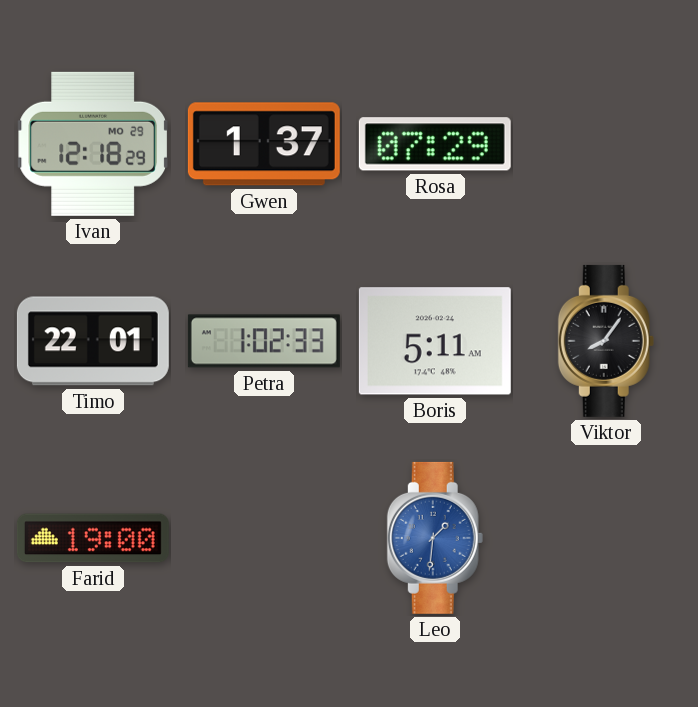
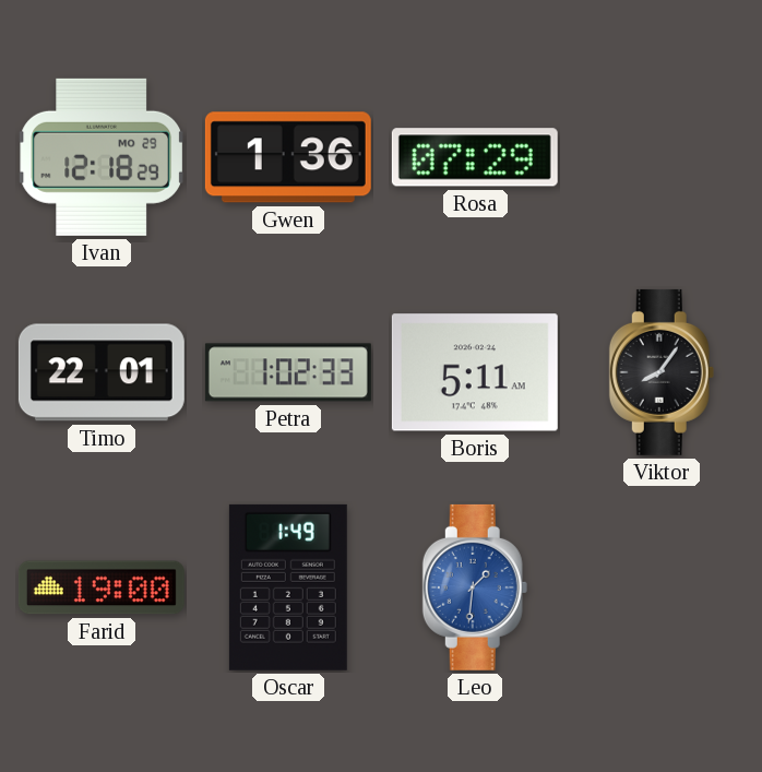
Gwen: 1:37 -> 1:36 (288, 157)
Oscar: none -> 1:49 (288, 587)
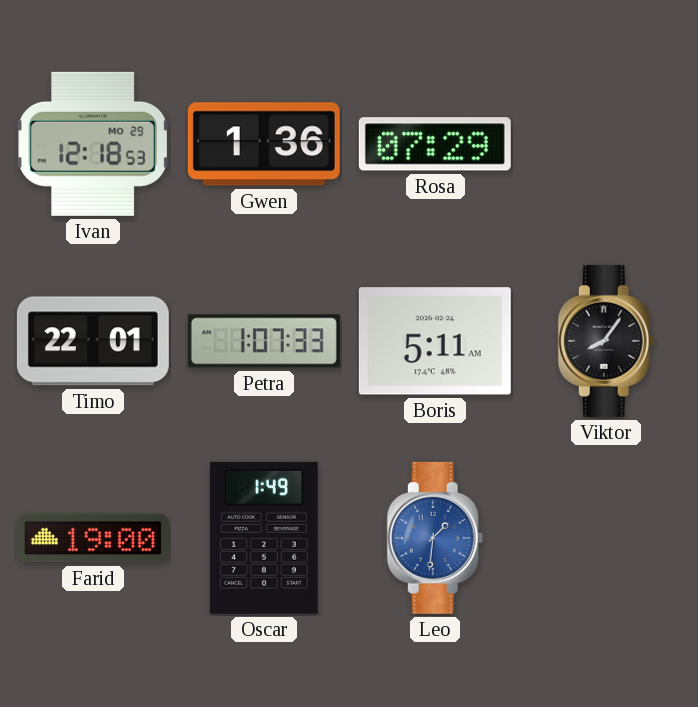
Ivan: 12:18:29 -> 12:18:53 (93, 144)
Petra: 1:02 -> 1:07 (264, 341)
